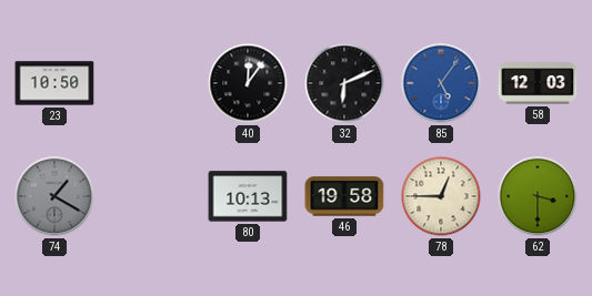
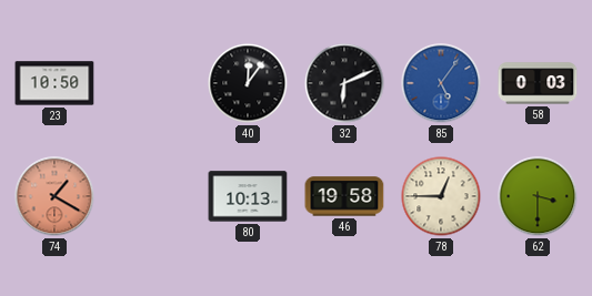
58: 12:03 -> 0:03 (538, 83)
74 dial: grey -> salmon (54, 196)
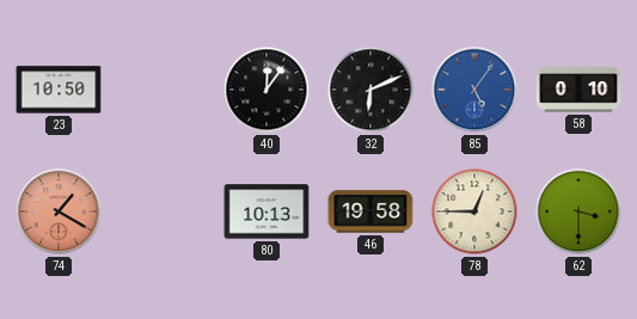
58: 0:03 -> 0:10 (578, 90)
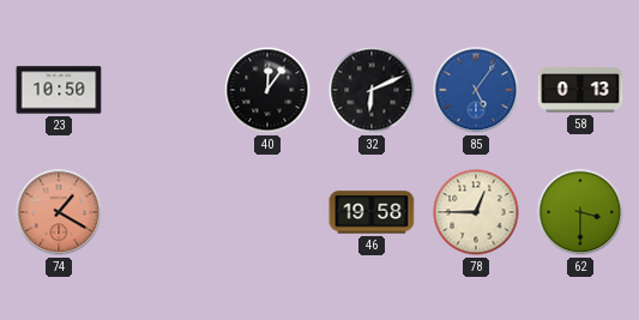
58: 0:10 -> 0:13 (580, 90)
80: 10:13 -> none (267, 211)
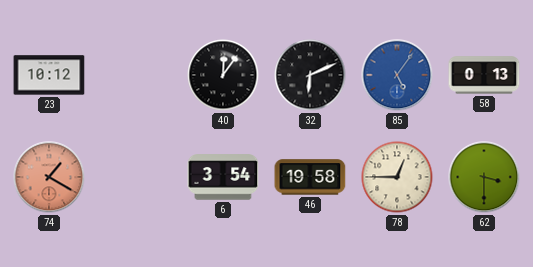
23: 10:50 -> 10:12 (49, 75)
6: none -> 3:54 (223, 177)
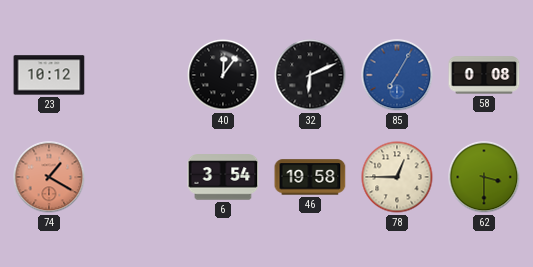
85: 5:06 -> 7:05 (397, 75)
58: 0:13 -> 0:08 (484, 75)
